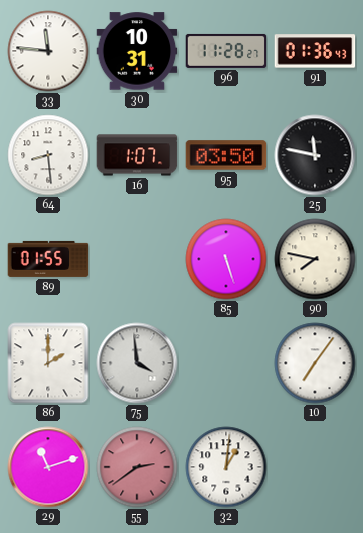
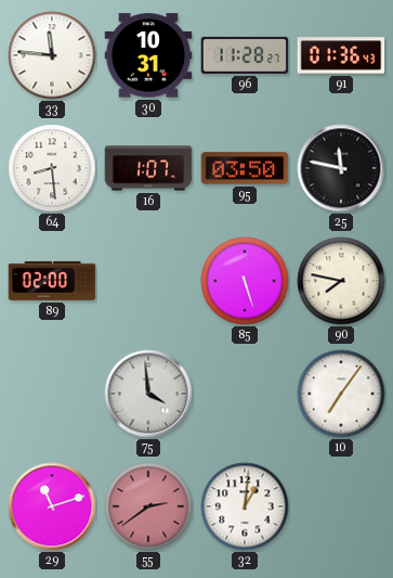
89: 01:55 -> 02:00 (52, 281)
86: 2:00 -> none (48, 363)
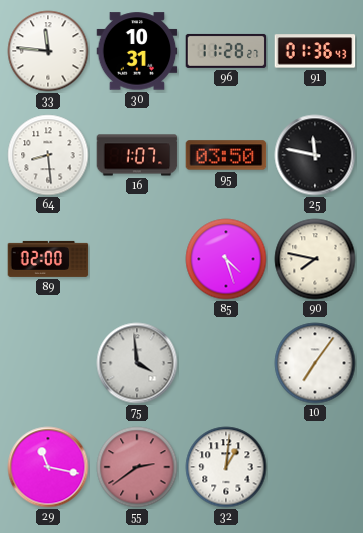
85: 5:27 -> 4:27 (226, 259)
29: 11:12 -> 11:17 (48, 467)
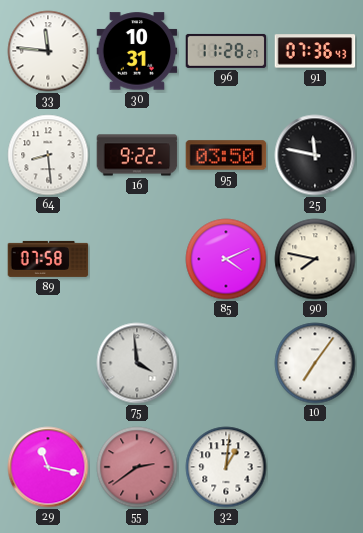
91: 01:36 -> 07:36 (315, 51)
16: 1:07 -> 9:22 (137, 155)
89: 02:00 -> 07:58 (48, 259)
85: 4:27 -> 4:11 (226, 259)
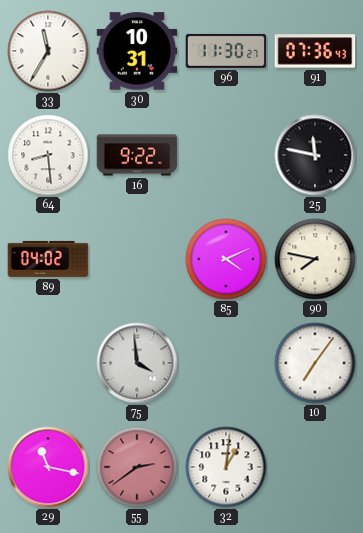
33: 11:46 -> 11:35 (48, 51)
96: 11:28 -> 11:30 (226, 51)
95: 03:50 -> none (226, 155)
89: 07:58 -> 04:02 (48, 259)
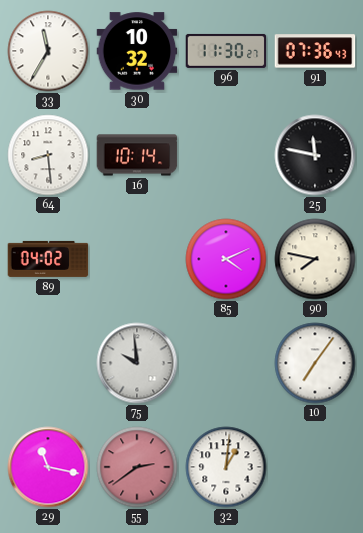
30: 10:31 -> 10:32 (137, 51)
16: 9:22 -> 10:14 (137, 155)
75: 3:59 -> 9:59 (137, 363)
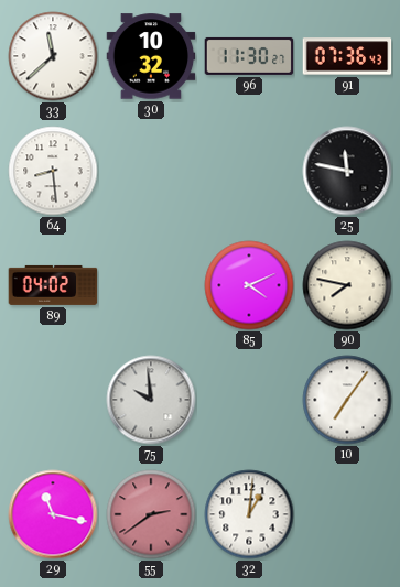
33: 11:35 -> 11:38 (53, 56)
16: 10:14 -> none (137, 155)
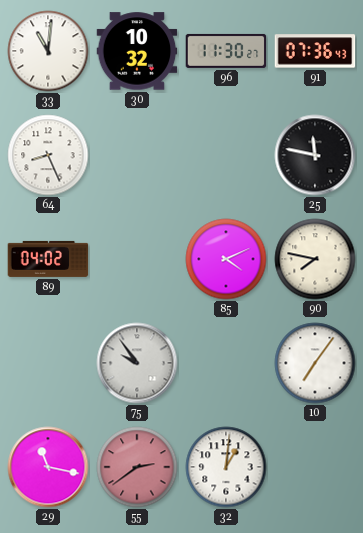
33: 11:38 -> 11:01 (48, 51)
64: 8:29 -> 8:26 (48, 155)
75: 9:59 -> 9:54 (137, 363)
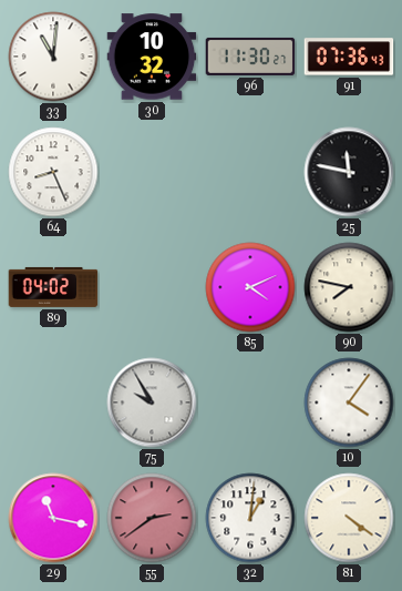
75: 9:54 -> 9:55 (152, 403)
10: 7:06 -> 4:06 (349, 403)
81: none -> 4:21 (349, 518)
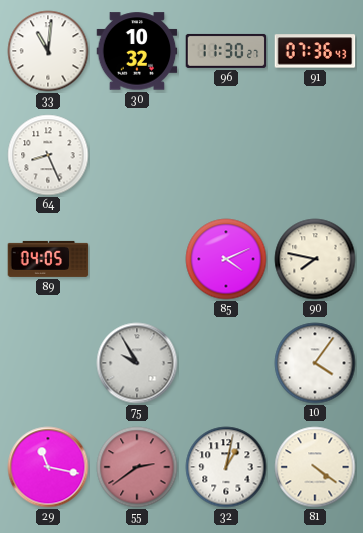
25: 11:47 -> none (349, 172)
89: 04:02 -> 04:05 (48, 259)
32: 1:01 -> 1:02 (226, 467)
